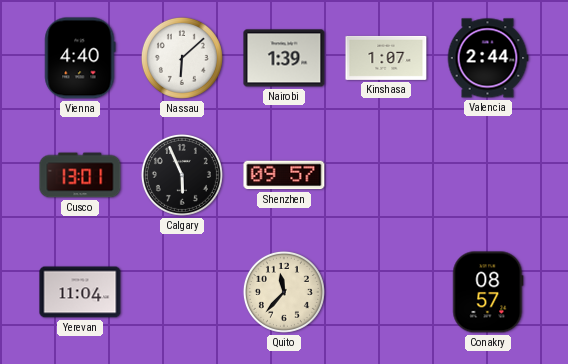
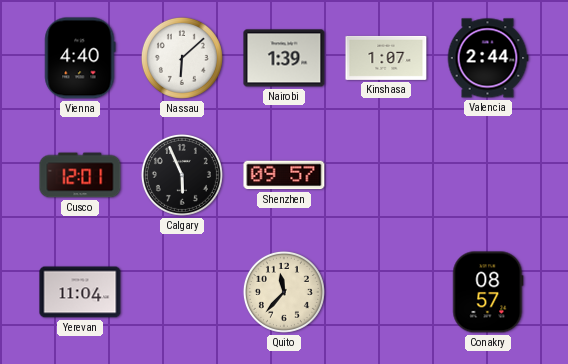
Cusco: 13:01 -> 12:01 (80, 175)
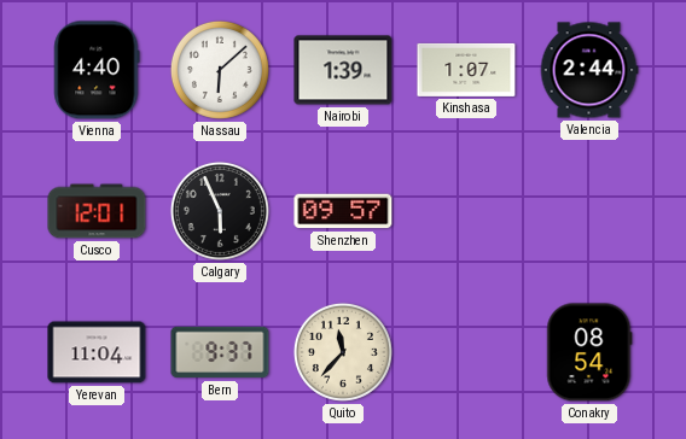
Bern: none -> 9:37 (220, 352)
Conakry: 08:57 -> 08:54 (589, 352)
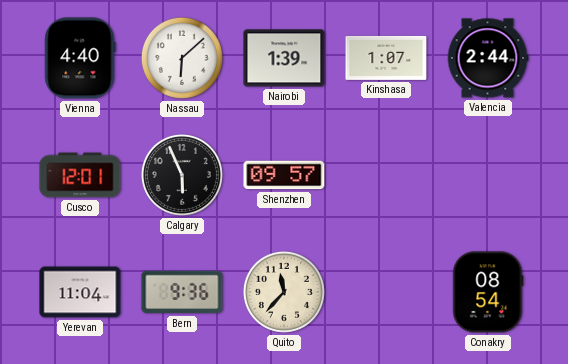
Bern: 9:37 -> 9:36 (182, 292)
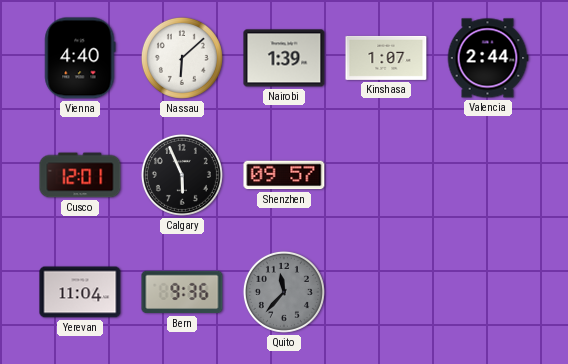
Quito dial: cream -> grey (284, 292)
Conakry: 08:54 -> none (488, 292)
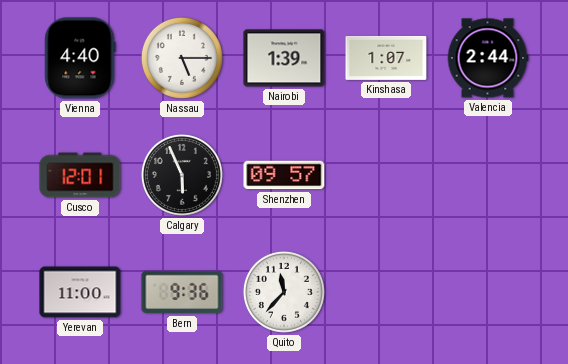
Nassau: 6:08 -> 5:15 (182, 58)
Yerevan: 11:04 -> 11:00 (80, 292)
Quito dial: grey -> white (284, 292)
